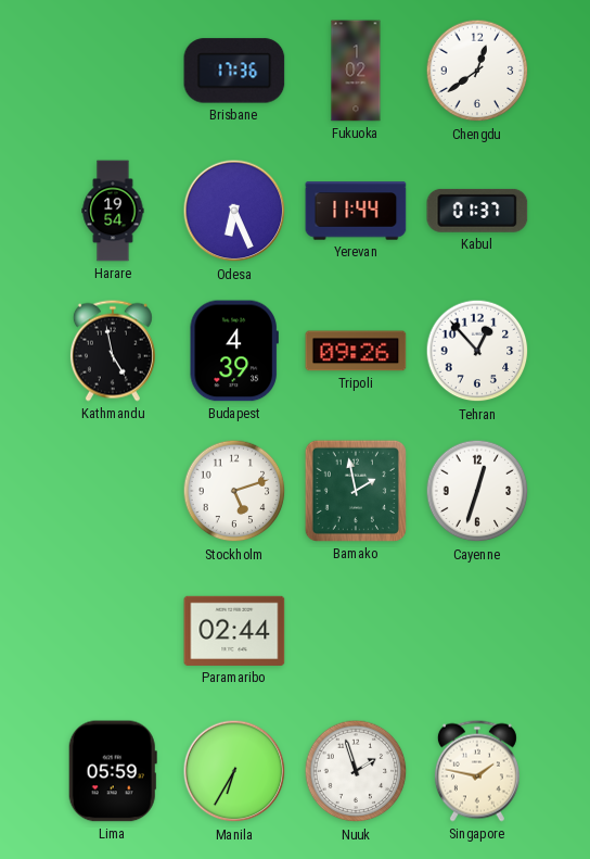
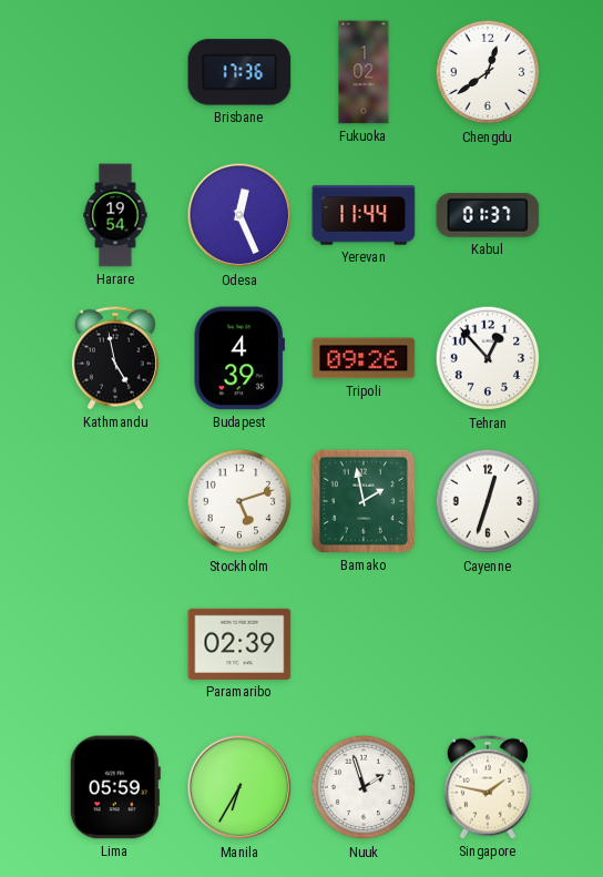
Odesa: 6:26 -> 12:26 (239, 215)
Paramaribo: 02:44 -> 02:39 (239, 644)
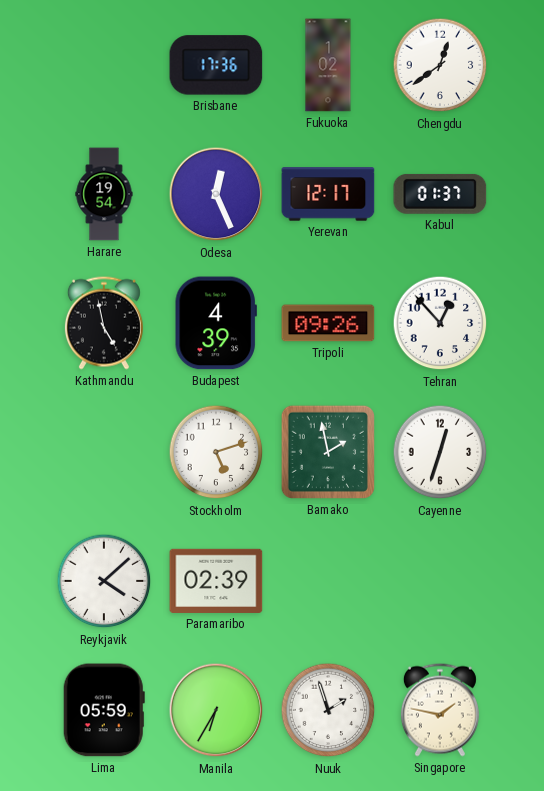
Yerevan: 11:44 -> 12:17 (328, 194)
Reykjavik: none -> 4:08 (104, 581)
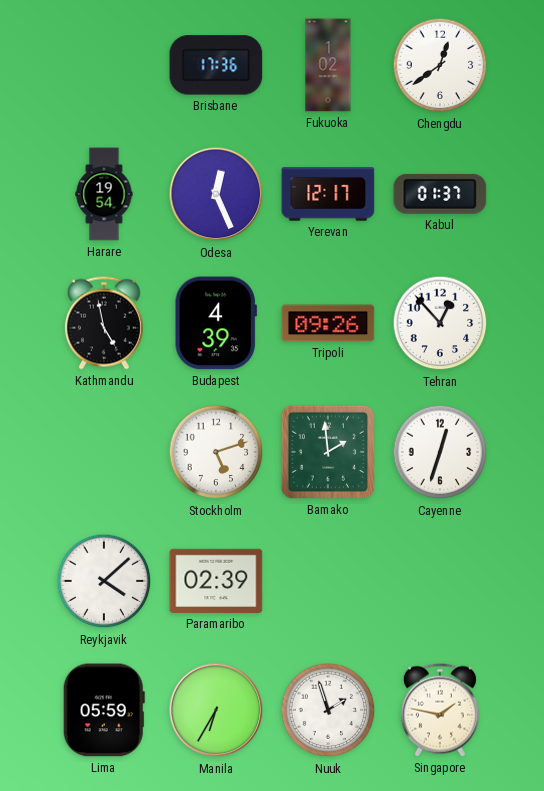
Bamako: 1:58 -> 1:59 (328, 452)
